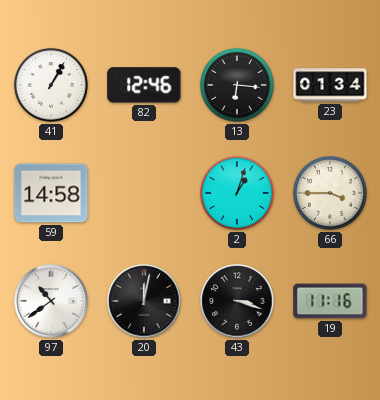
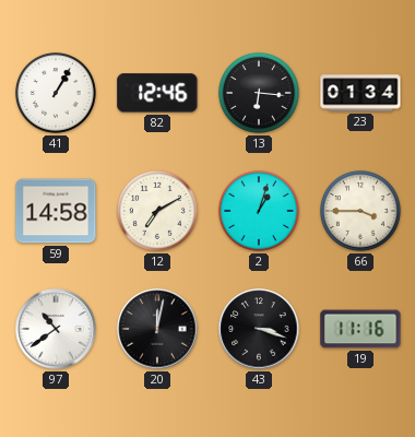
12: none -> 7:10 (157, 211)
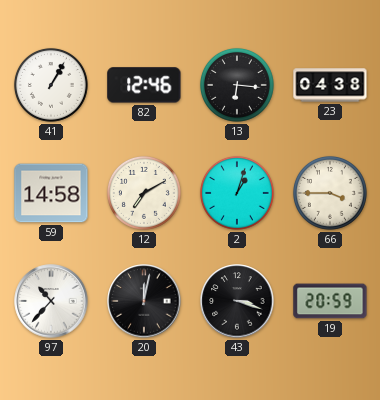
23: 01:34 -> 04:38 (330, 85)
97: 10:39 -> 10:37 (51, 301)
19: 11:16 -> 20:59 (330, 301)
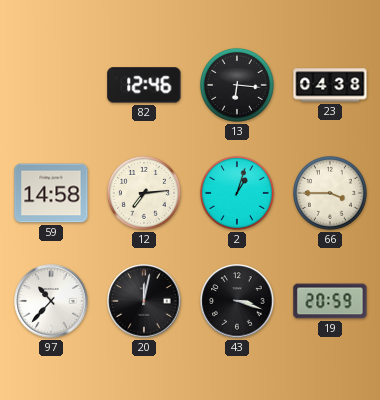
41: 1:05 -> none (51, 85)
12: 7:10 -> 7:14 (144, 193)
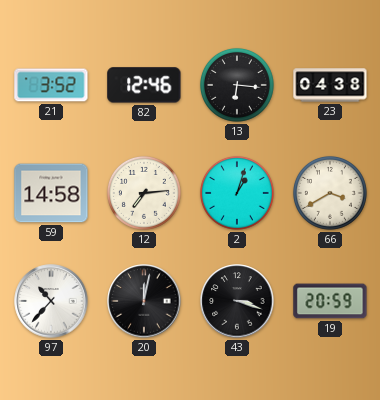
21: none -> 3:52 (51, 85)
66: 3:45 -> 3:40 (330, 193)
